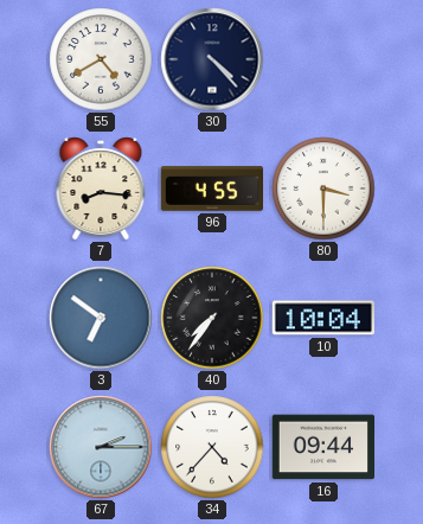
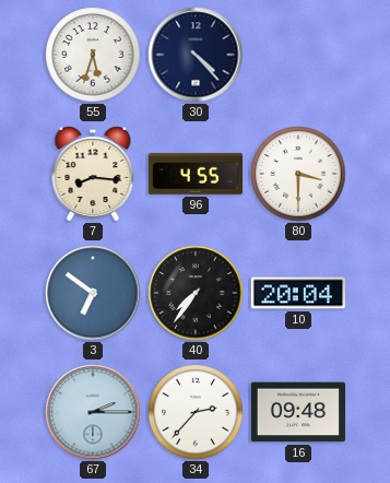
55: 4:40 -> 5:33 (93, 55)
10: 10:04 -> 20:04 (298, 293)
34: 4:37 -> 2:37 (196, 412)
16: 09:44 -> 09:48 (297, 412)
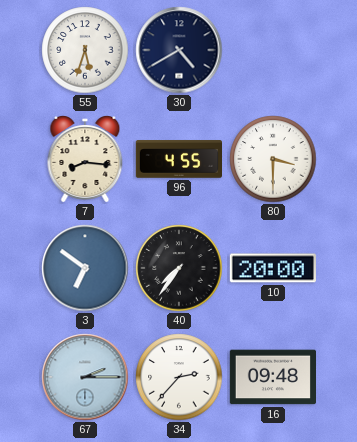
30: 4:23 -> 4:40 (179, 50)
10: 20:04 -> 20:00 (273, 268)
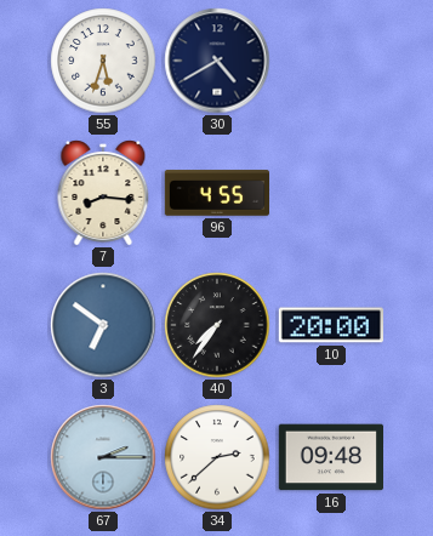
80: 3:30 -> none (273, 159)
34: 2:37 -> 2:38 (217, 457)
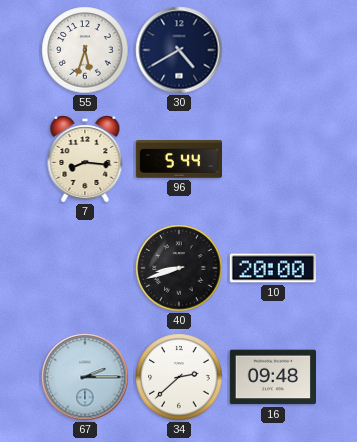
96: 4:55 -> 5:44 (178, 159)
3: 6:51 -> none (103, 325)
40: 7:36 -> 8:42 (179, 268)
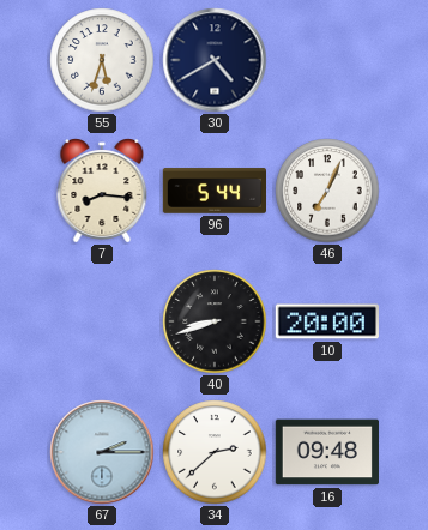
46: none -> 7:04 (327, 191)
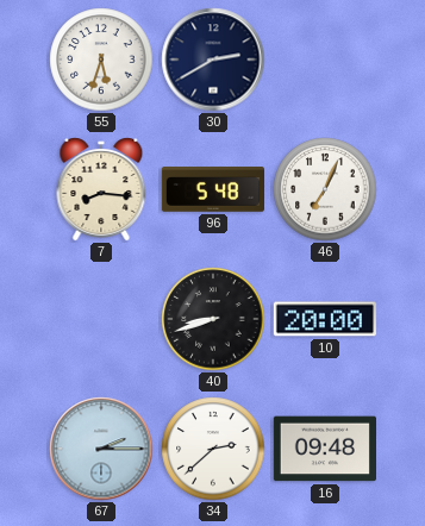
30: 4:40 -> 2:40 (213, 60)
96: 5:44 -> 5:48 (212, 189)
